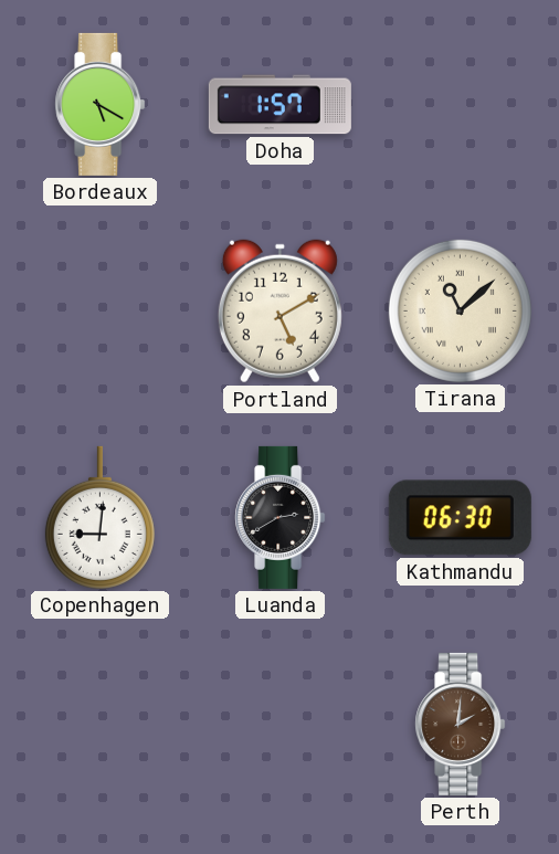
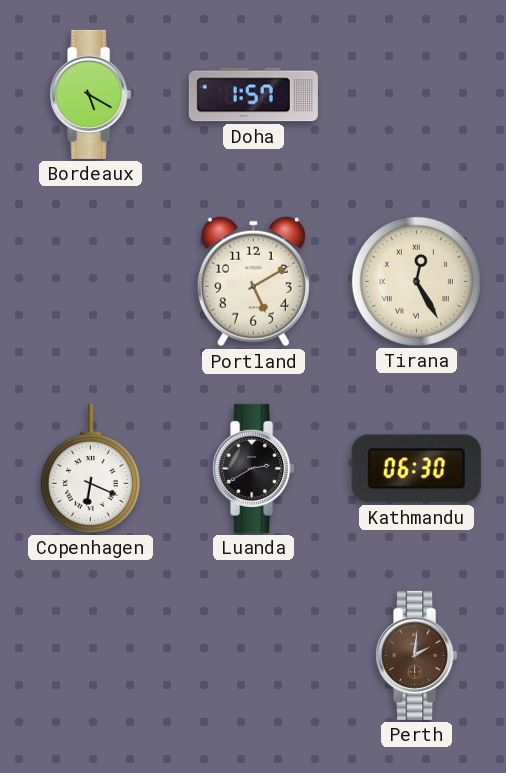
Tirana: 11:08 -> 12:25 (416, 281)
Copenhagen: 9:01 -> 6:19 (90, 468)
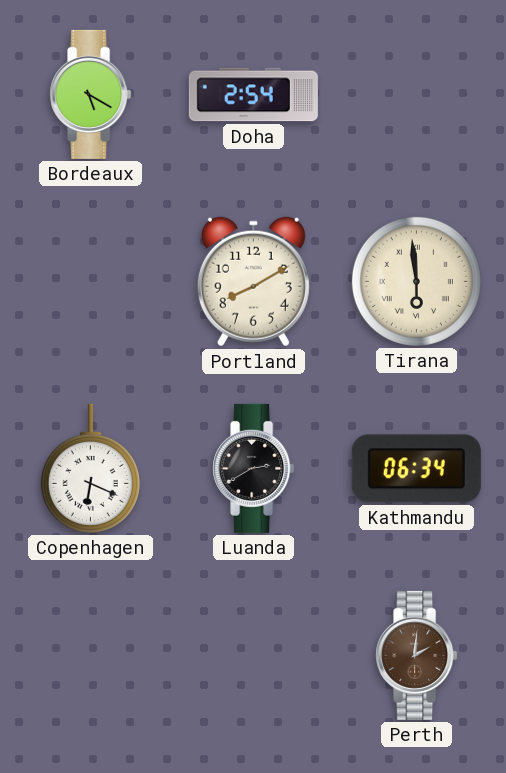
Doha: 1:57 -> 2:54 (253, 95)
Portland: 5:10 -> 8:10 (253, 282)
Tirana: 12:25 -> 5:59 (416, 281)
Kathmandu: 06:30 -> 06:34 (416, 469)
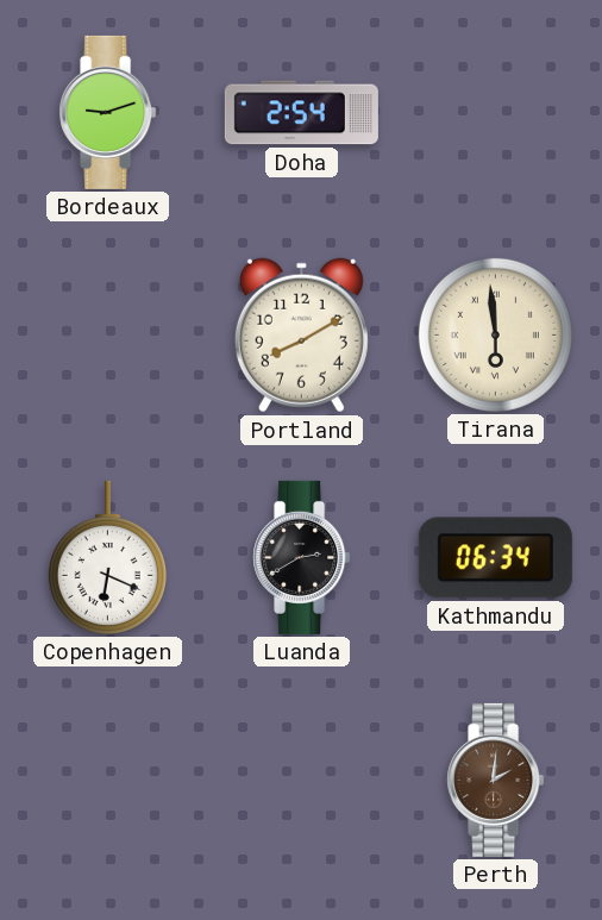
Bordeaux: 5:20 -> 9:12 (108, 112)
